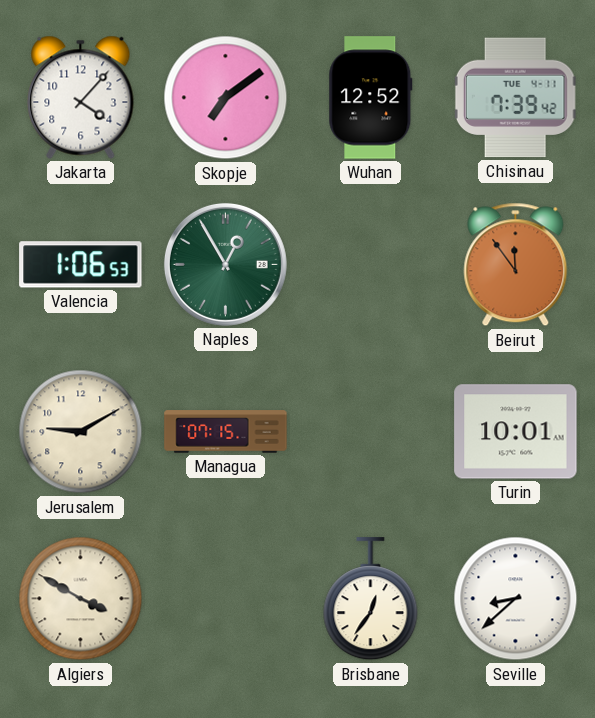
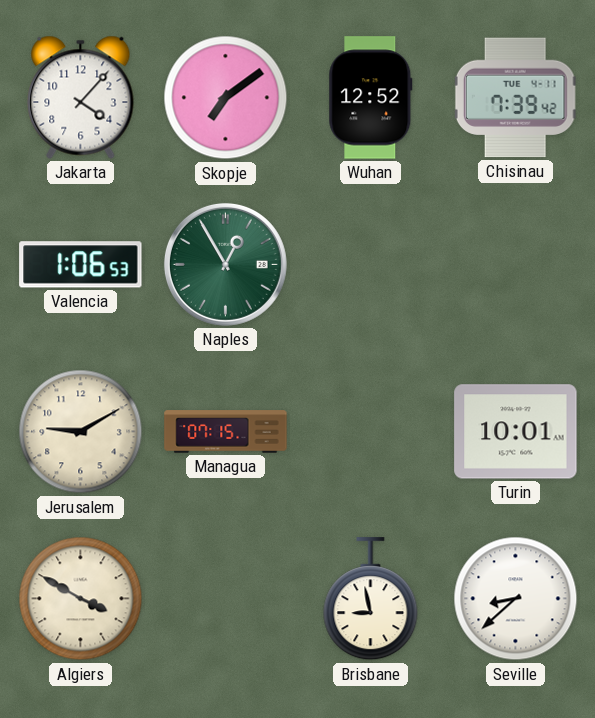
Beirut: 11:54 -> none (516, 265)
Brisbane: 12:36 -> 8:58 (371, 599)
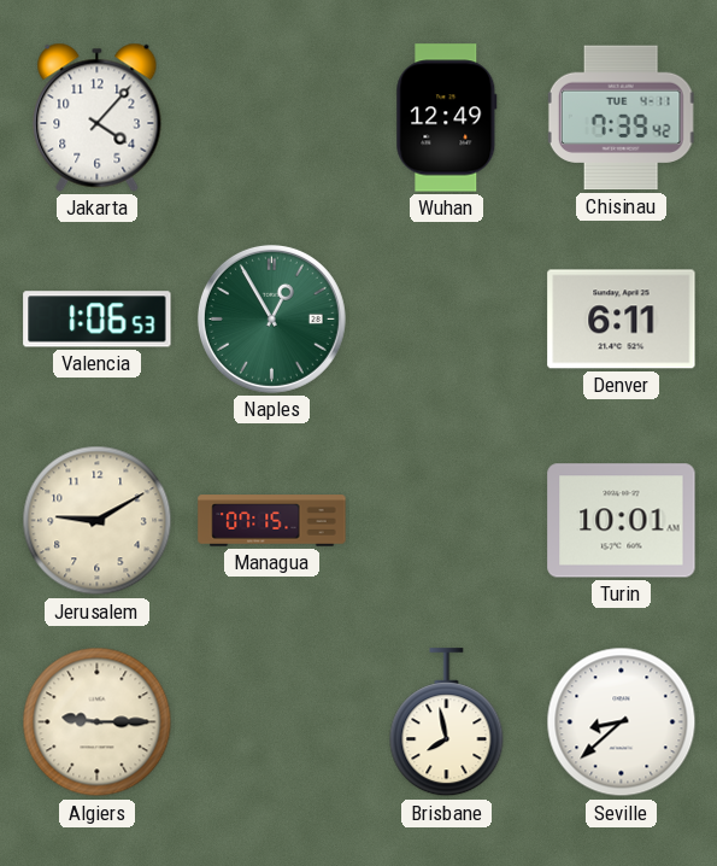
Skopje: 7:09 -> none (226, 98)
Wuhan: 12:52 -> 12:49 (447, 118)
Denver: none -> 6:11 (622, 320)
Algiers: 3:50 -> 9:15 (98, 722)
Brisbane: 8:58 -> 7:58 (447, 722)
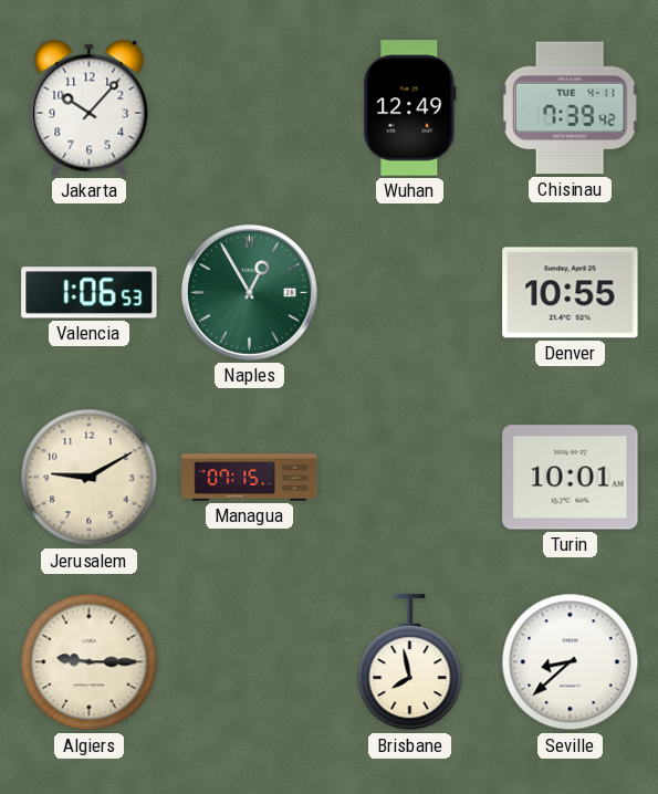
Jakarta: 4:07 -> 10:07 (90, 107)
Denver: 6:11 -> 10:55 (571, 293)
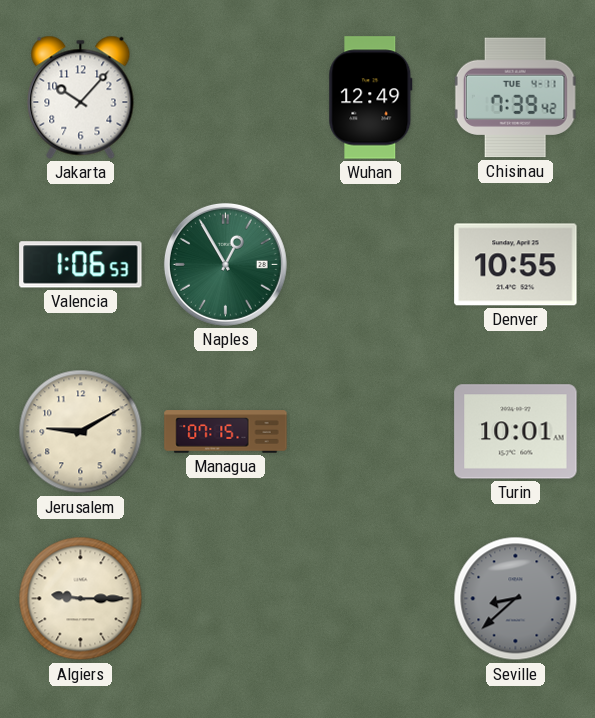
Brisbane: 7:58 -> none (410, 662)
Seville dial: white -> grey (516, 599)
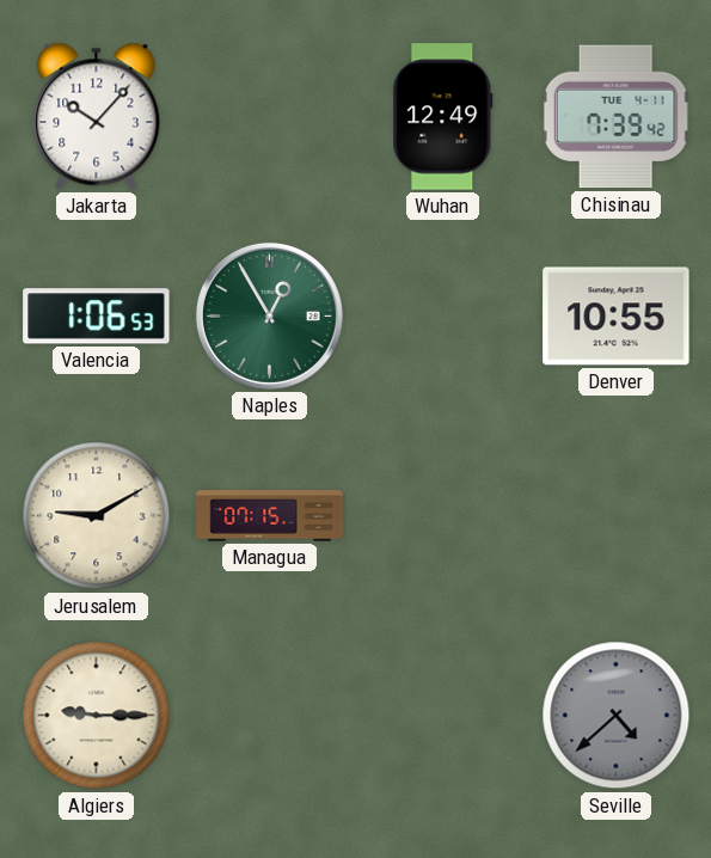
Turin: 10:01 -> none (516, 432)
Seville: 8:38 -> 4:38 (617, 716)
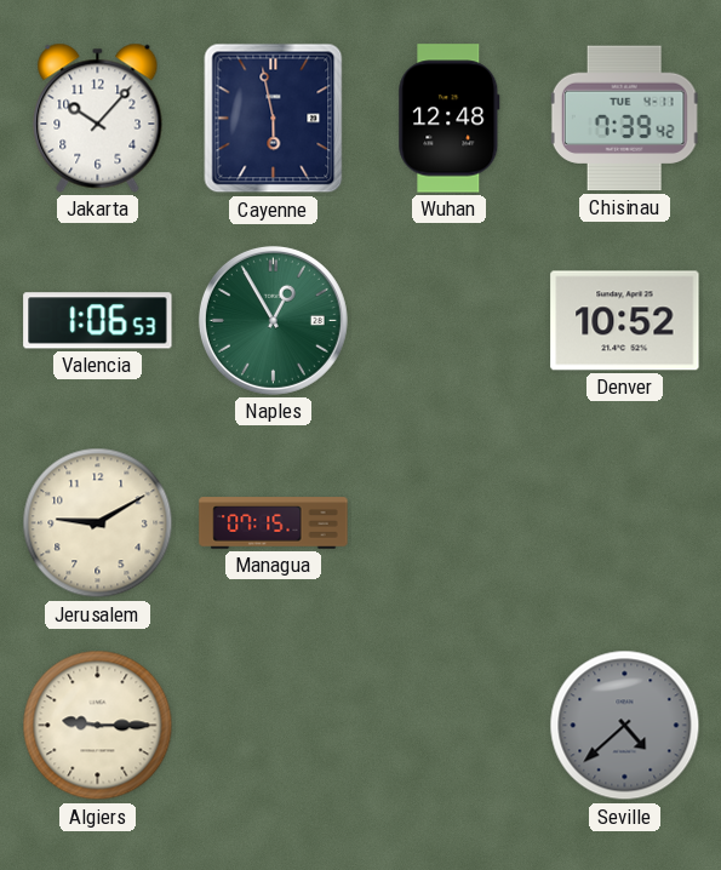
Cayenne: none -> 5:58 (274, 119)
Wuhan: 12:49 -> 12:48 (450, 119)
Denver: 10:55 -> 10:52 (625, 321)
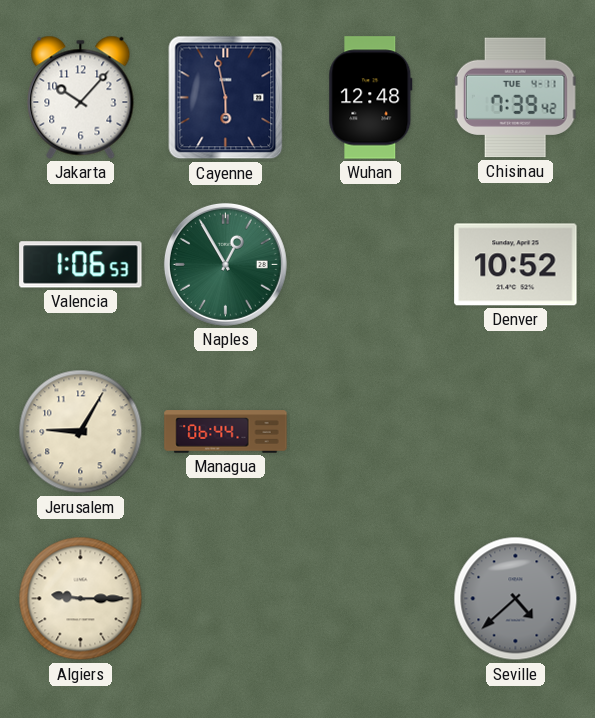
Jerusalem: 9:10 -> 9:05 (81, 432)
Managua: 07:15 -> 06:44 (226, 432)
